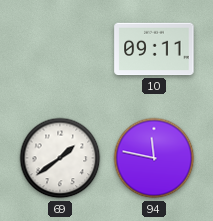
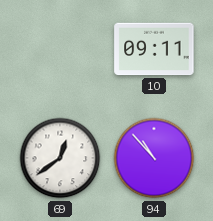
69: 1:39 -> 12:39 (60, 158)
94: 11:47 -> 10:53 (154, 158)
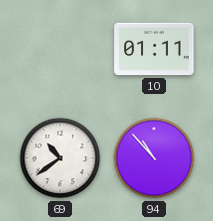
10: 09:11 -> 01:11 (154, 49)
69: 12:39 -> 10:39 (60, 158)
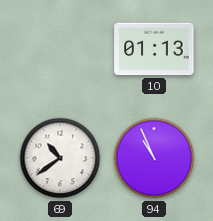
10: 01:11 -> 01:13 (154, 49)
94: 10:53 -> 10:56 (154, 158)
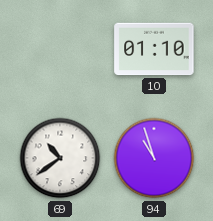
10: 01:13 -> 01:10 (154, 49)
94: 10:56 -> 10:57 (154, 158)
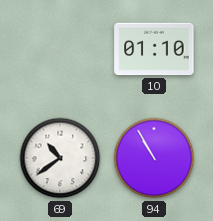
94: 10:57 -> 10:55 (154, 158)
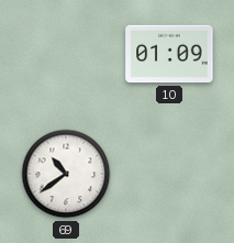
10: 01:10 -> 01:09 (169, 54)
94: 10:55 -> none (154, 158)
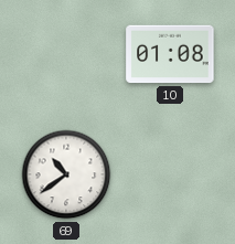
10: 01:09 -> 01:08 (170, 54)
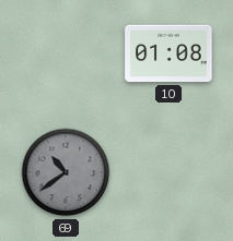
69 dial: white -> grey (66, 172)
